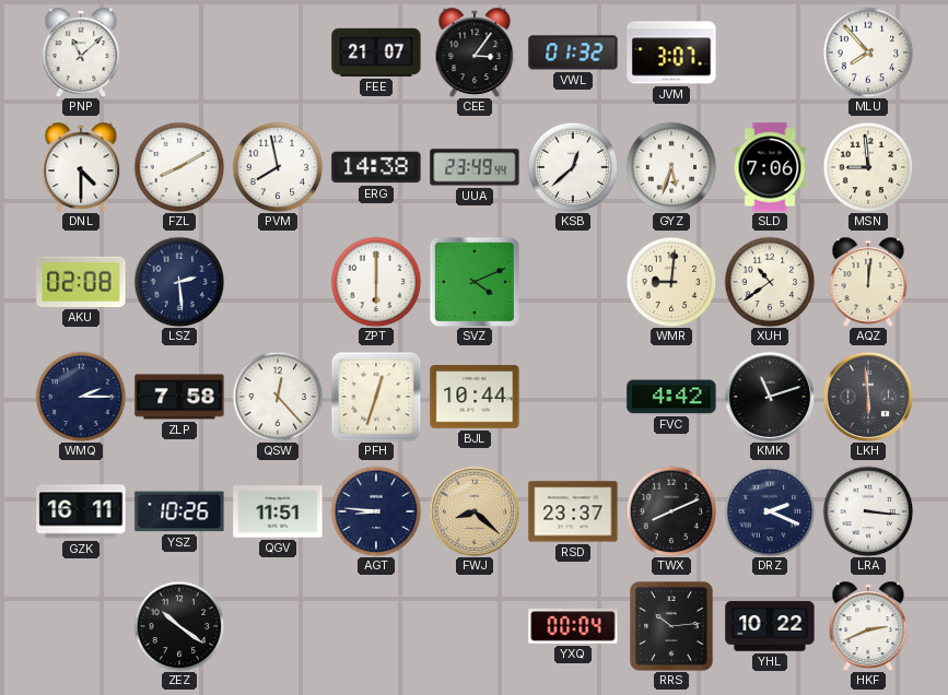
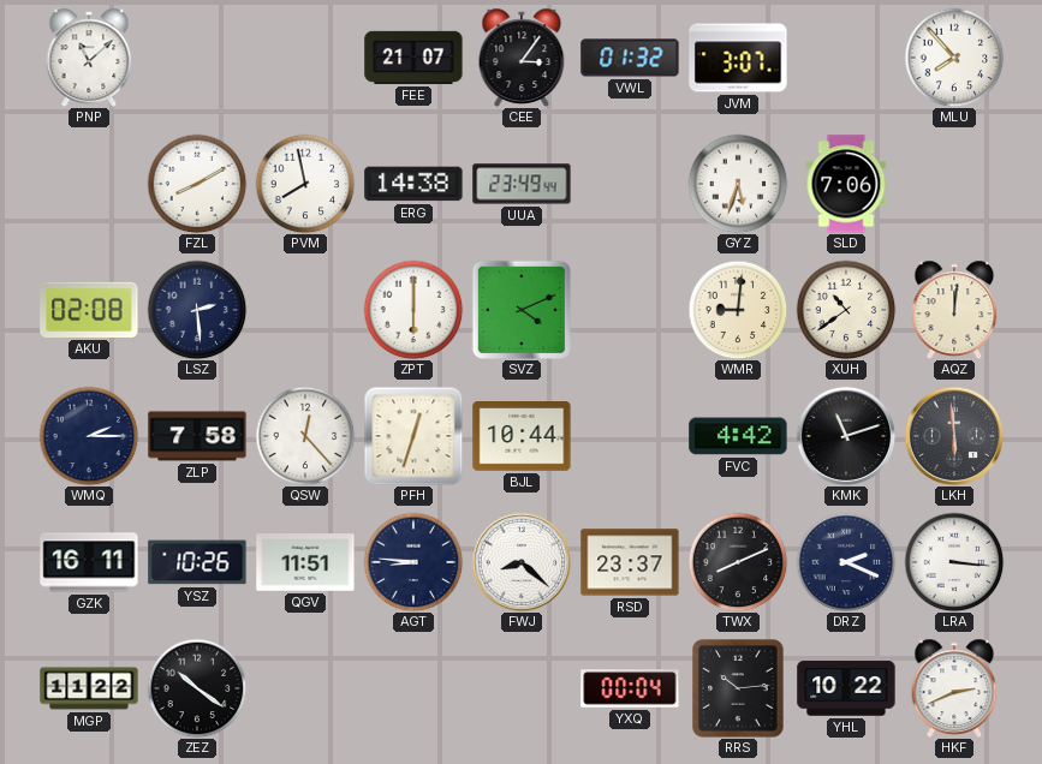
DNL: 4:30 -> none (81, 166)
KSB: 12:38 -> none (573, 167)
MSN: 8:59 -> none (868, 167)
FWJ dial: champagne -> white (522, 562)
MGP: none -> 11:22 (89, 688)
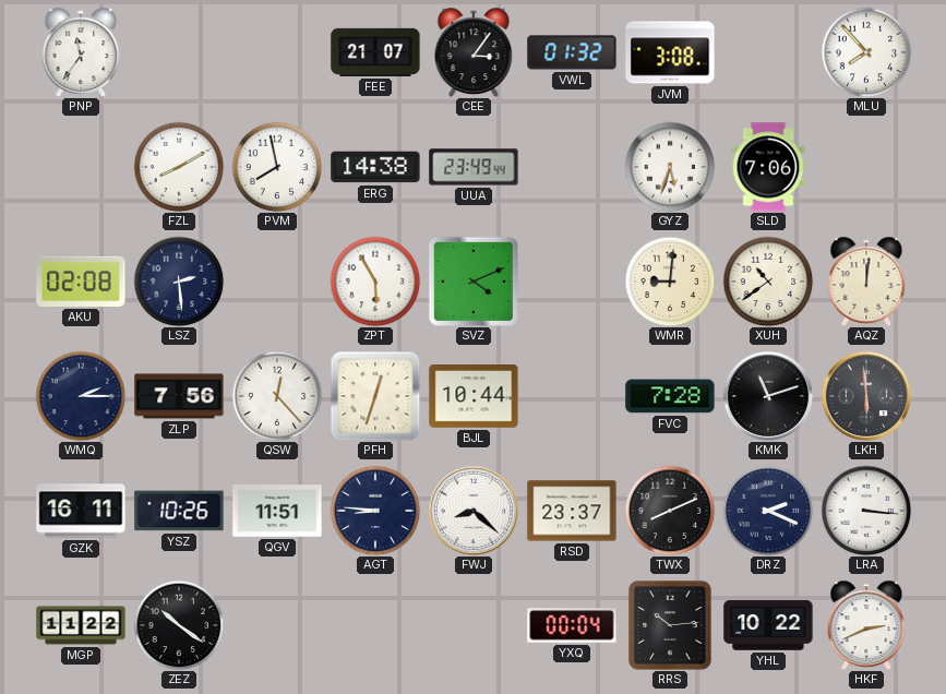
PNP: 11:08 -> 11:36 (81, 51)
JVM: 3:07 -> 3:08 (670, 52)
ZPT: 6:00 -> 5:55 (375, 282)
ZLP: 7:58 -> 7:56 (179, 396)
FVC: 4:42 -> 7:28 (670, 396)
